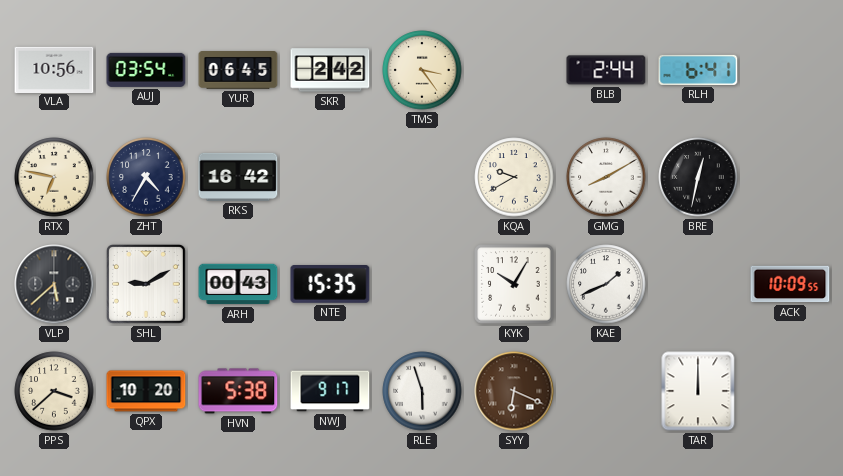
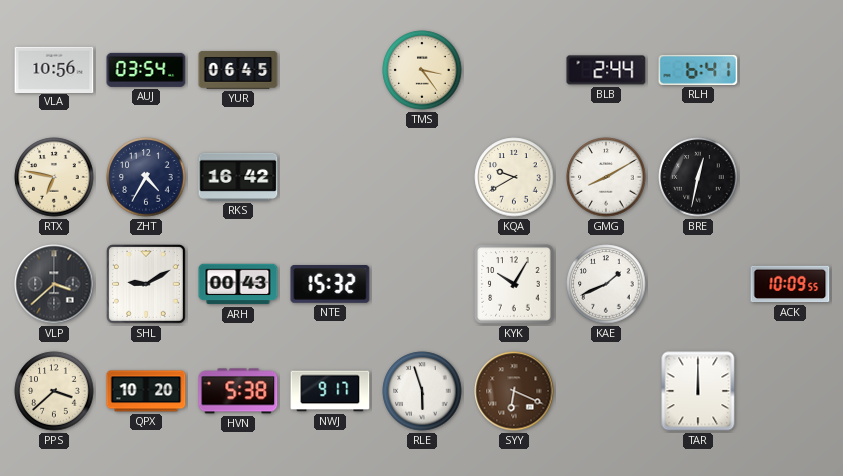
SKR: 2:42 -> none (330, 70)
VLP: 5:38 -> 3:38 (54, 284)
NTE: 15:35 -> 15:32 (330, 285)
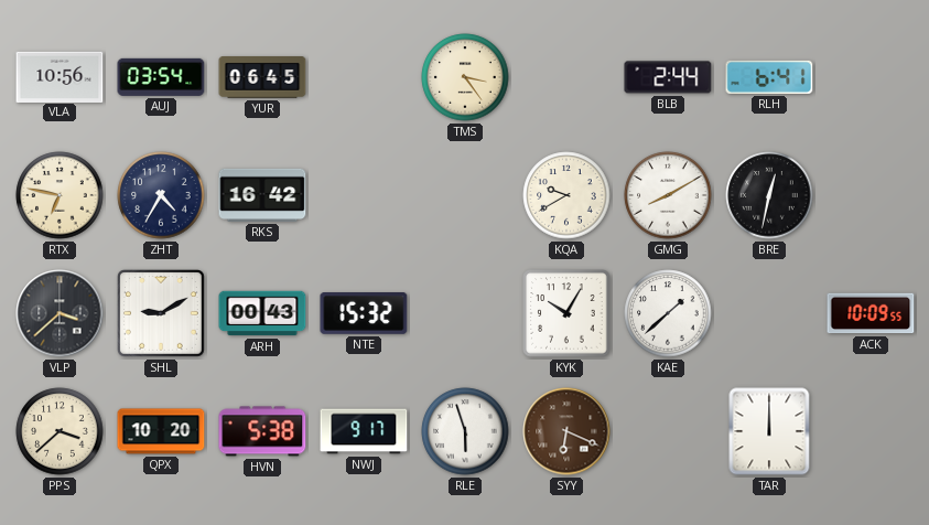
KAE: 1:41 -> 1:38 (668, 313)
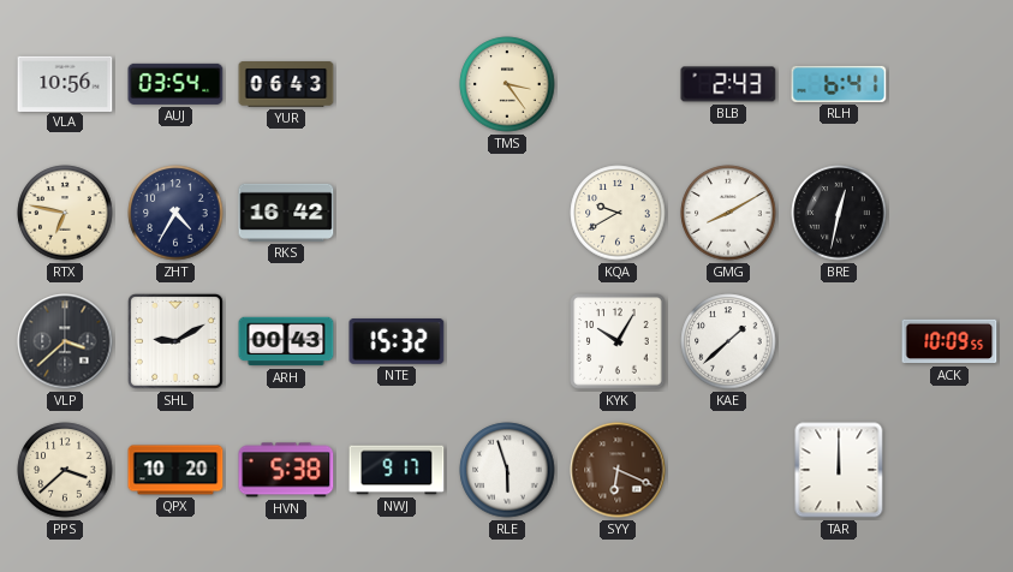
YUR: 06:45 -> 06:43 (286, 84)
BLB: 2:44 -> 2:43 (728, 84)
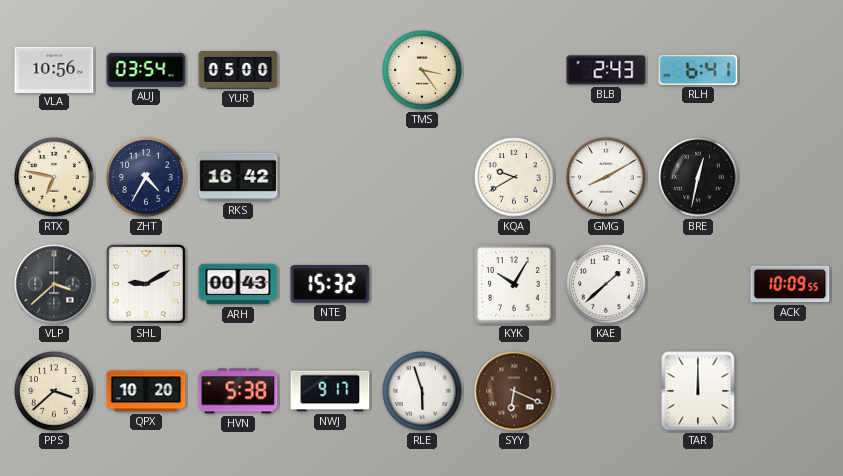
YUR: 06:43 -> 05:00 (238, 70)
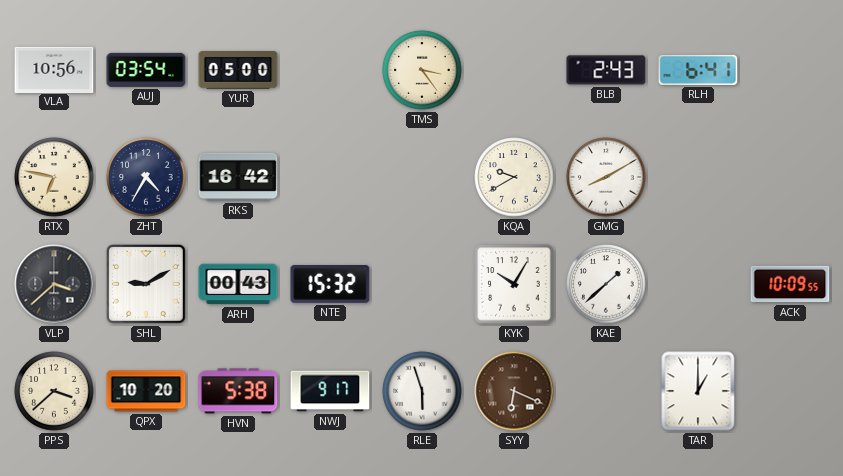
BRE: 12:32 -> none (698, 177)
TAR: 12:00 -> 1:00 (698, 391)
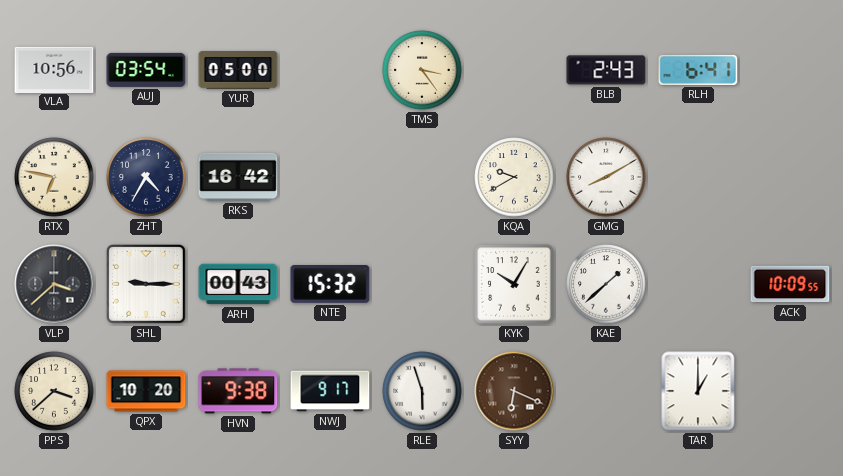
SHL: 9:10 -> 9:15 (146, 284)
HVN: 5:38 -> 9:38 (238, 391)
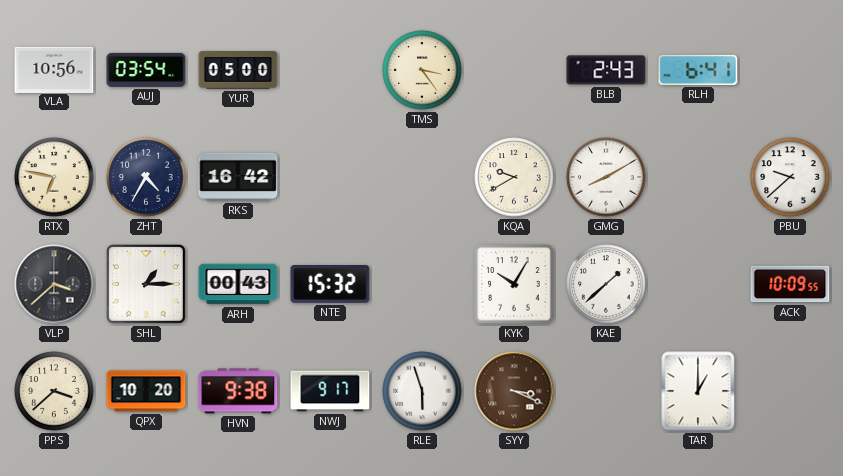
PBU: none -> 9:38 (790, 177)
SHL: 9:15 -> 1:15 (146, 284)
SYY: 6:19 -> 3:19 (514, 391)
